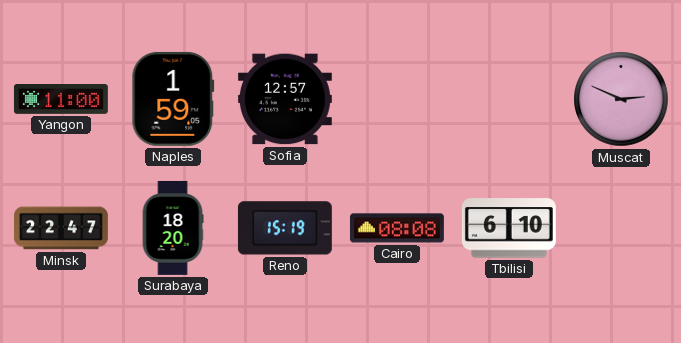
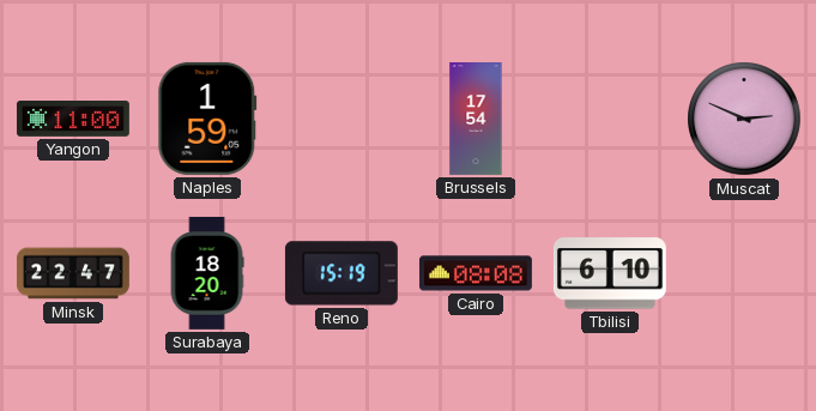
Sofia: 12:57 -> none (285, 99)
Brussels: none -> 17:54 (476, 120)
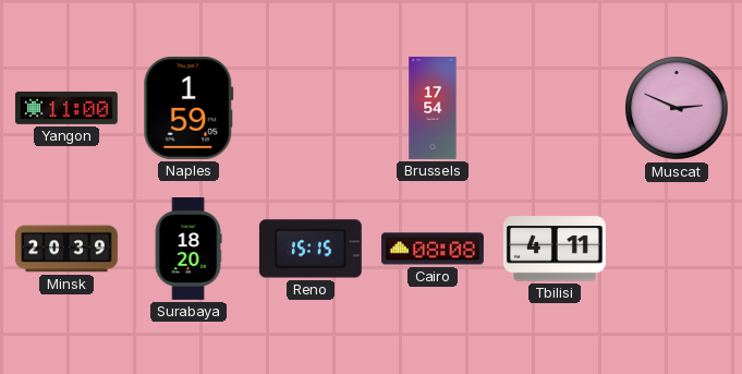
Minsk: 22:47 -> 20:39 (66, 249)
Reno: 15:19 -> 15:15 (311, 249)
Tbilisi: 6:10 -> 4:11 (555, 249)
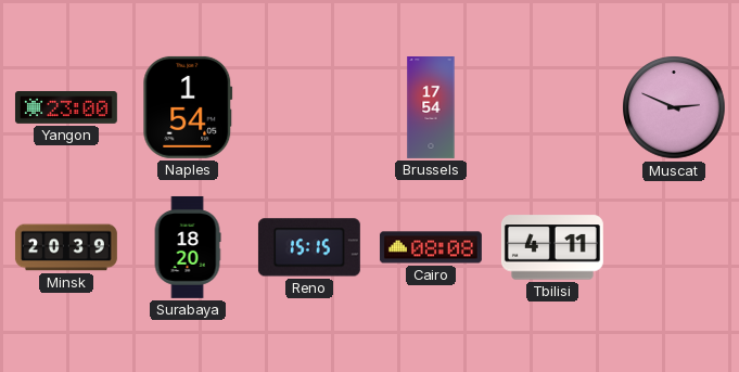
Yangon: 11:00 -> 23:00 (66, 108)
Naples: 1:59 -> 1:54 (188, 107)
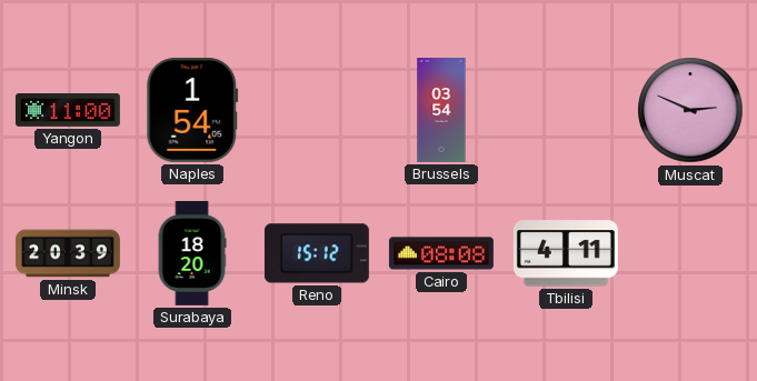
Yangon: 23:00 -> 11:00 (68, 111)
Brussels: 17:54 -> 03:54 (441, 111)
Reno: 15:15 -> 15:12 (317, 253)
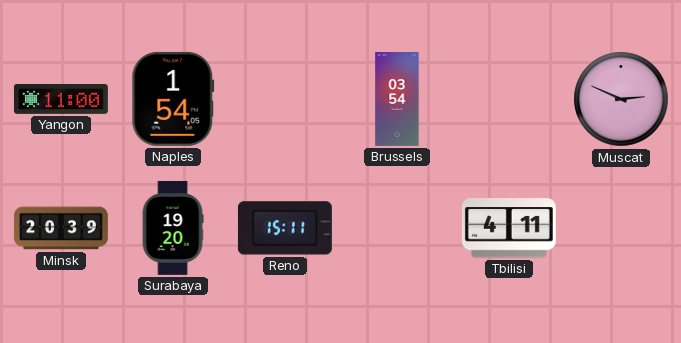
Surabaya: 18:20 -> 19:20 (173, 228)
Reno: 15:12 -> 15:11 (285, 228)
Cairo: 08:08 -> none (441, 253)
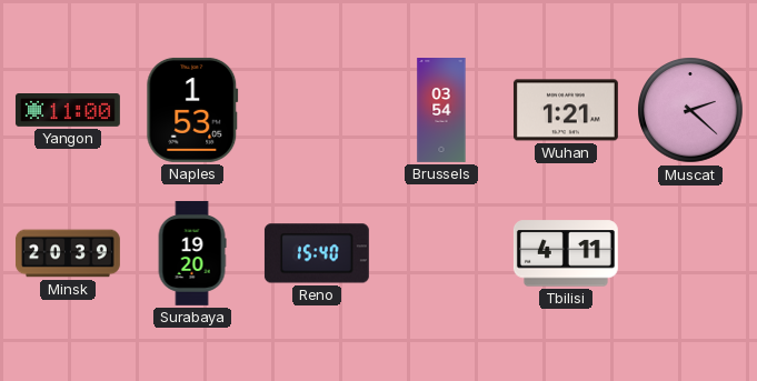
Naples: 1:54 -> 1:53 (192, 110)
Wuhan: none -> 1:21 (566, 110)
Muscat: 2:49 -> 2:22 (690, 110)
Reno: 15:11 -> 15:40 (317, 253)
